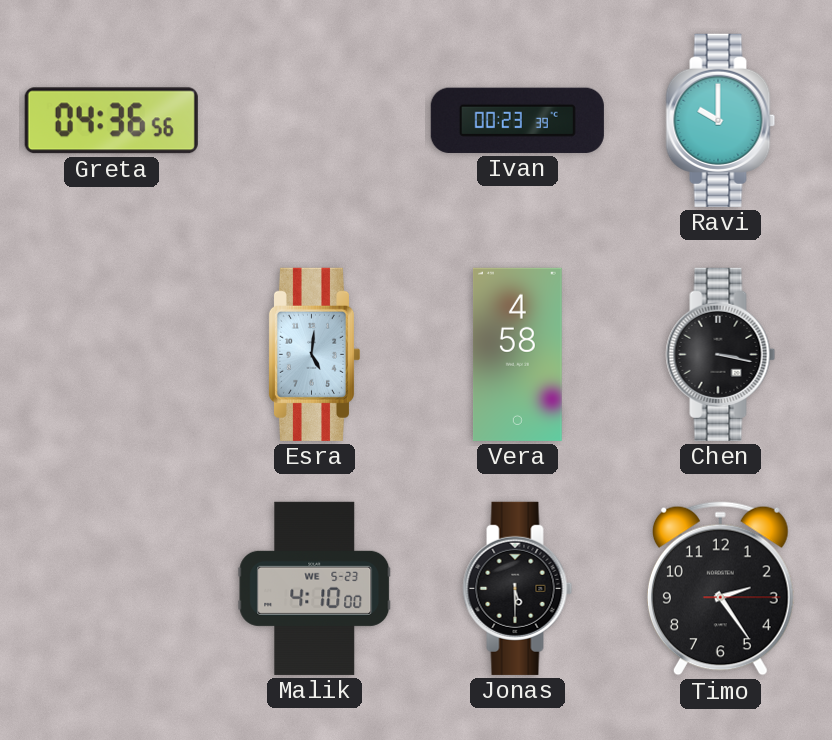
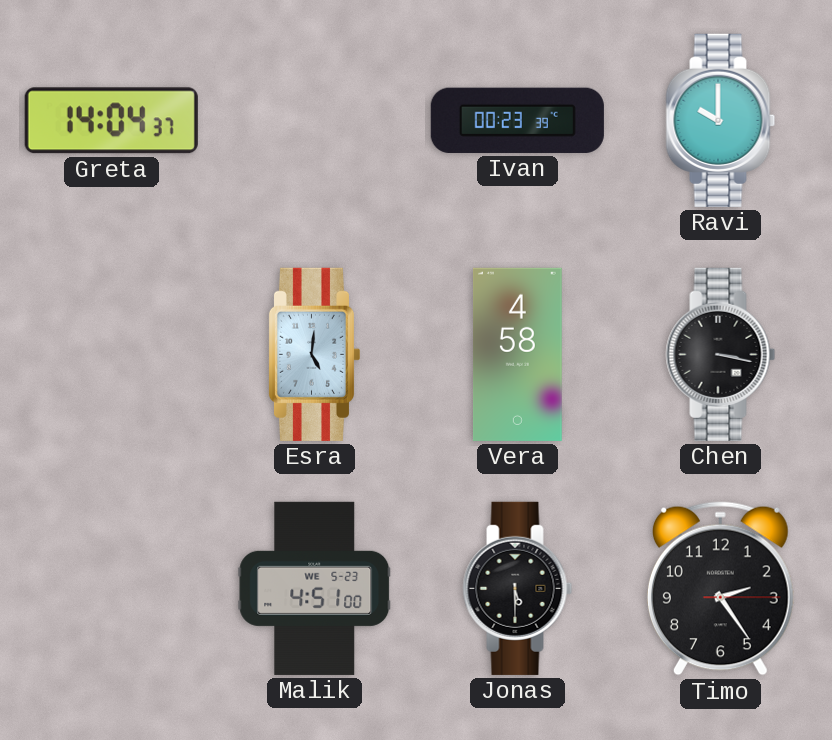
Greta: 04:36 -> 14:04 (111, 121)
Malik: 4:10 -> 4:51 (315, 588)
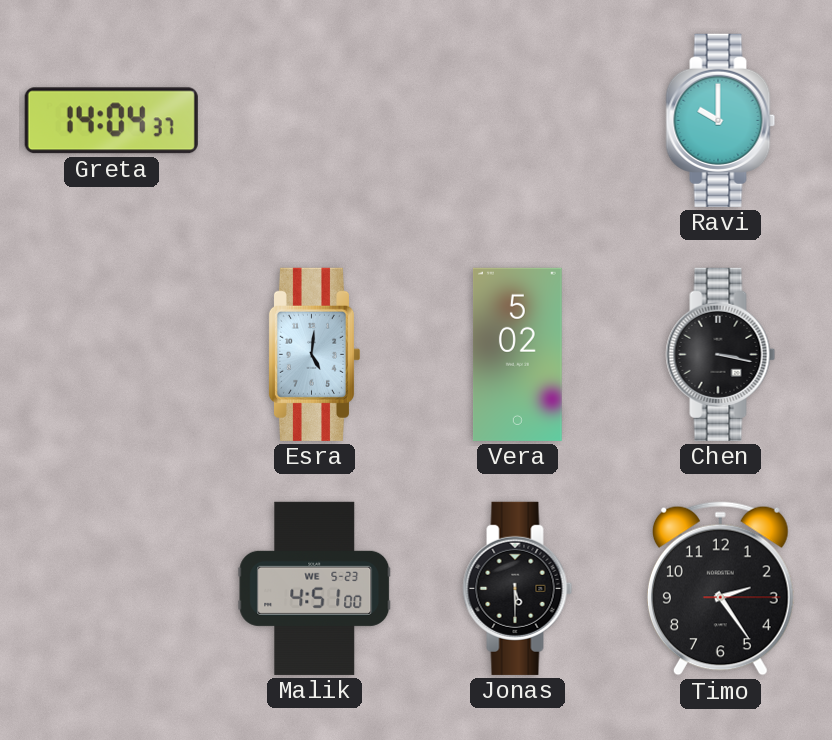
Ivan: 00:23 -> none (517, 120)
Vera: 4:58 -> 5:02 (517, 354)
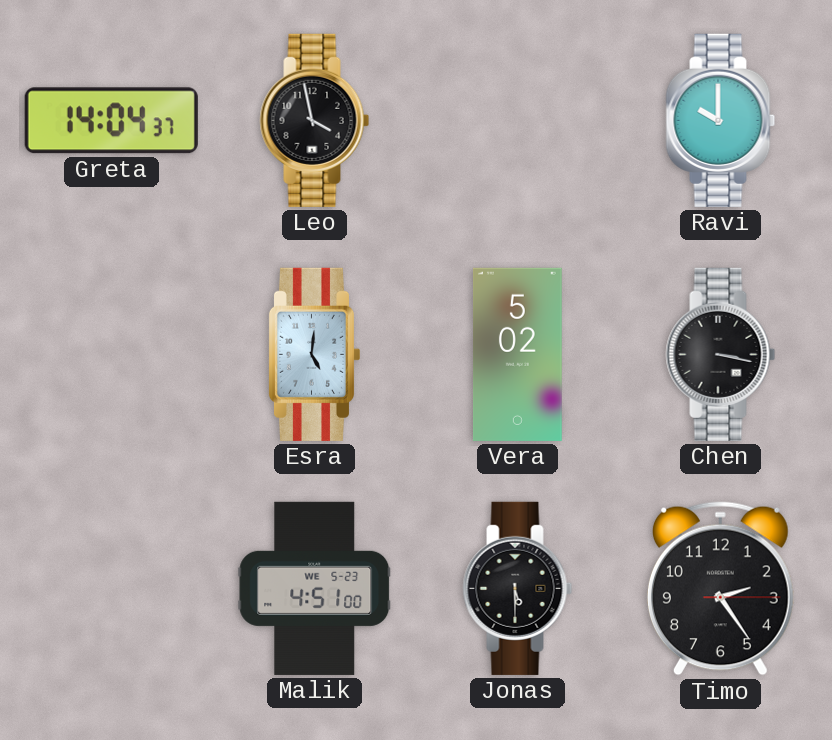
Leo: none -> 3:58 (315, 120)
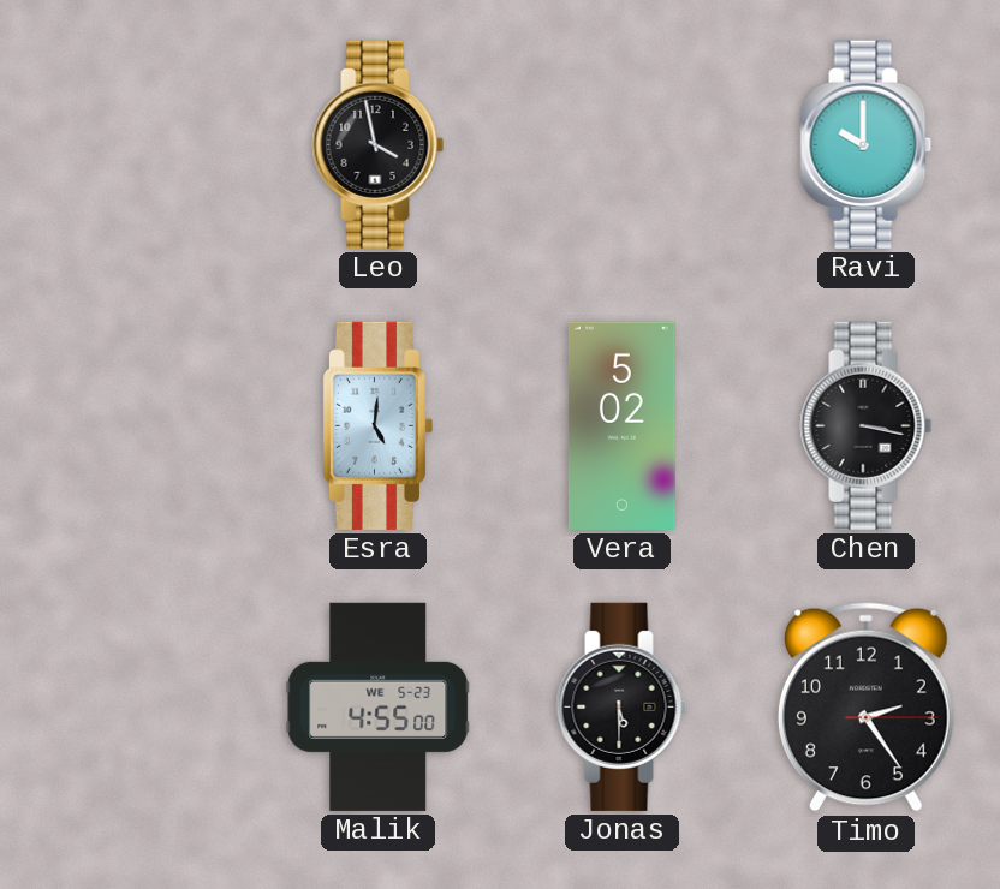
Greta: 14:04 -> none (111, 121)
Malik: 4:51 -> 4:55 (379, 706)
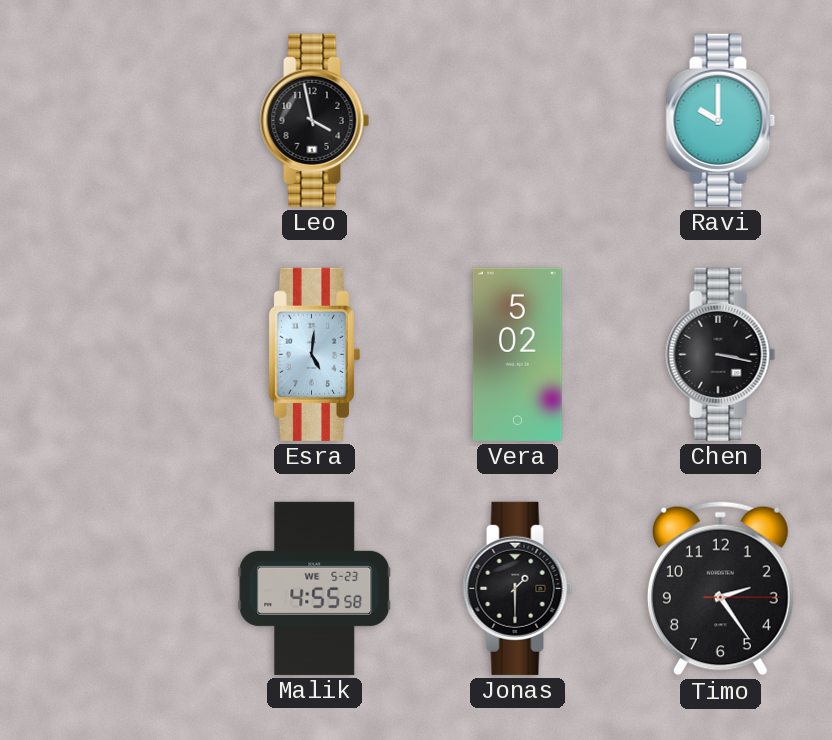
Malik: 4:55:00 -> 4:55:58 (315, 588)
Jonas: 5:30 -> 1:30 (518, 588)
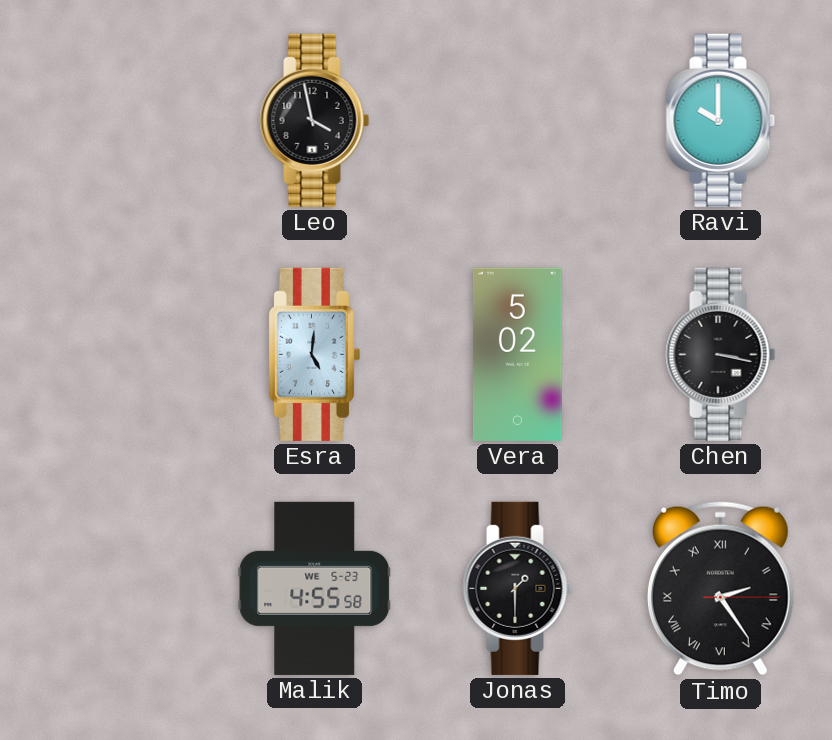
Timo numerals: Arabic -> Roman (720, 589)
